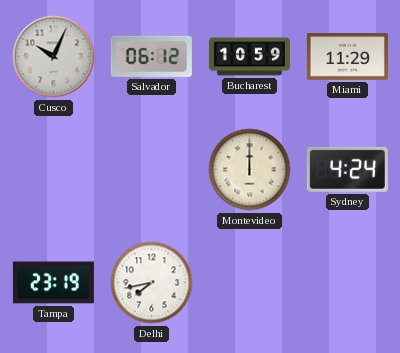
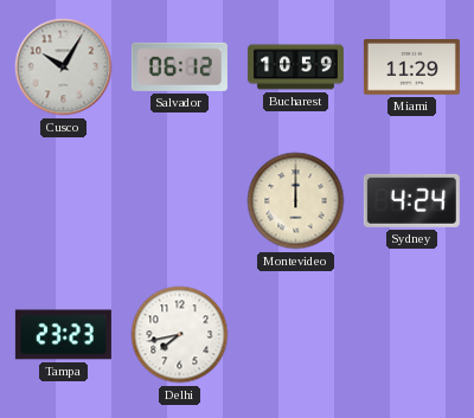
Cusco: 10:04 -> 10:05 (64, 67)
Tampa: 23:19 -> 23:23 (63, 335)
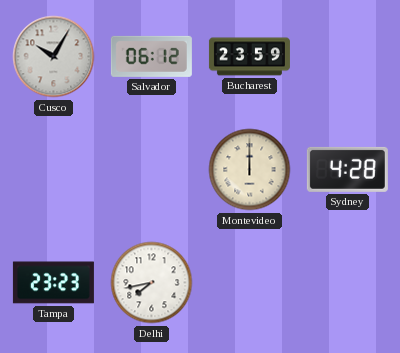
Bucharest: 10:59 -> 23:59 (249, 57)
Miami: 11:29 -> none (411, 67)
Sydney: 4:24 -> 4:28 (347, 169)
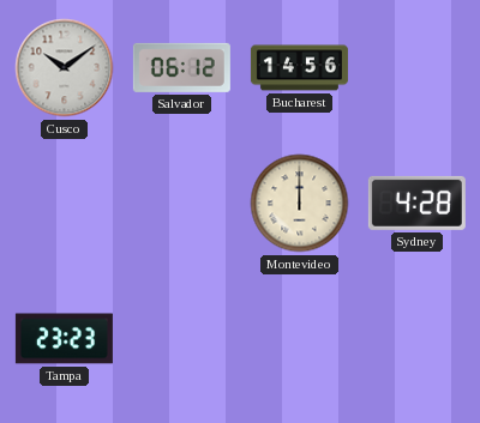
Cusco: 10:05 -> 10:09 (65, 68)
Bucharest: 23:59 -> 14:56 (299, 68)
Delhi: 7:43 -> none (152, 283)
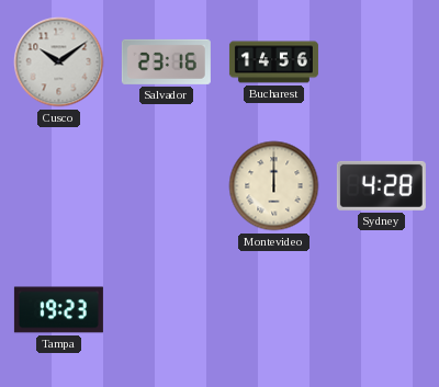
Salvador: 06:12 -> 23:16 (166, 61)
Tampa: 23:23 -> 19:23 (58, 310)
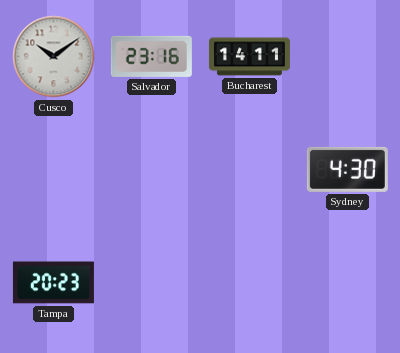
Bucharest: 14:56 -> 14:11 (249, 57)
Montevideo: 12:00 -> none (274, 186)
Sydney: 4:28 -> 4:30 (347, 169)
Tampa: 19:23 -> 20:23 (53, 283)
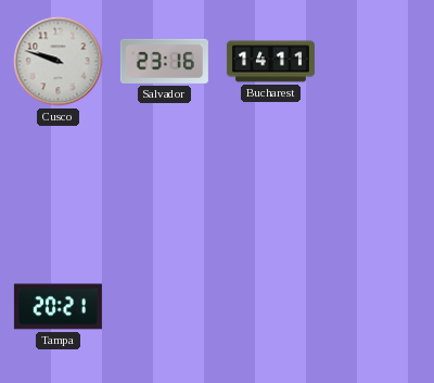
Cusco: 10:09 -> 9:48 (59, 62)
Sydney: 4:30 -> none (347, 169)
Tampa: 20:23 -> 20:21 (58, 307)
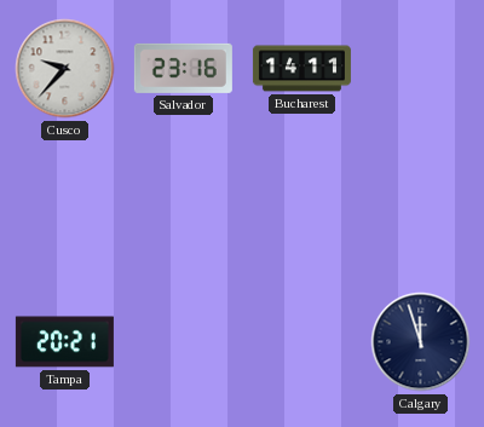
Cusco: 9:48 -> 9:37 (65, 69)
Calgary: none -> 11:57 (421, 342)
